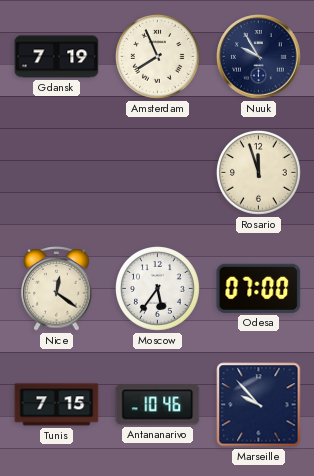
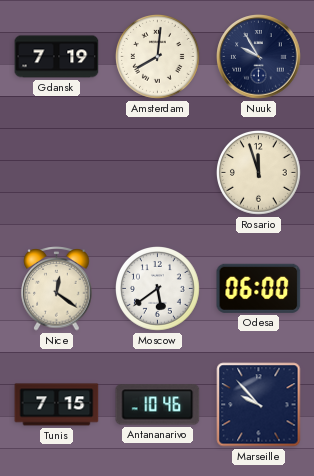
Amsterdam: 7:56 -> 8:01 (158, 57)
Moscow: 5:36 -> 5:39 (158, 289)
Odesa: 07:00 -> 06:00 (259, 288)
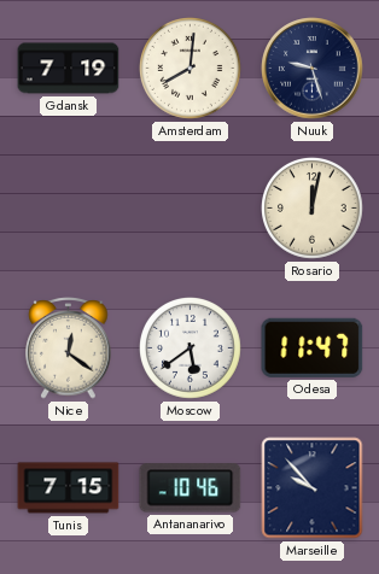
Nuuk: 9:55 -> 9:27 (313, 69)
Rosario: 11:57 -> 12:02 (313, 209)
Odesa: 06:00 -> 11:47 (313, 347)
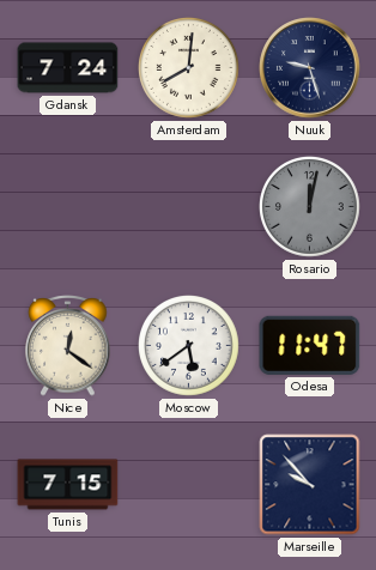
Gdansk: 7:19 -> 7:24 (68, 68)
Rosario dial: cream -> grey (310, 207)
Antananarivo: 10:46 -> none (191, 488)
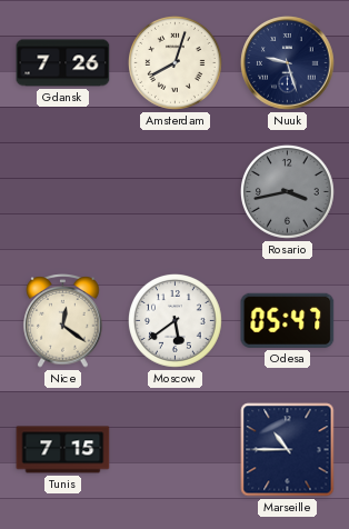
Gdansk: 7:24 -> 7:26 (63, 63)
Amsterdam: 8:01 -> 8:03 (176, 63)
Rosario: 12:02 -> 3:43 (288, 192)
Odesa: 11:47 -> 05:47 (288, 320)
Marseille: 9:53 -> 10:45 (288, 450)
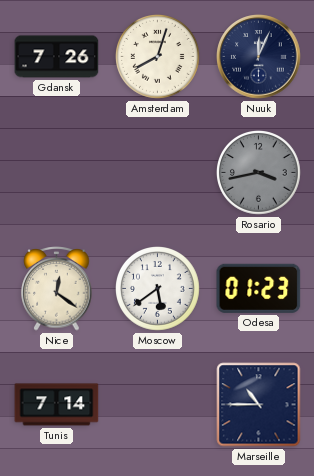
Nuuk: 9:27 -> 12:04 (259, 57)
Odesa: 05:47 -> 01:23 (259, 288)
Tunis: 7:15 -> 7:14 (57, 405)
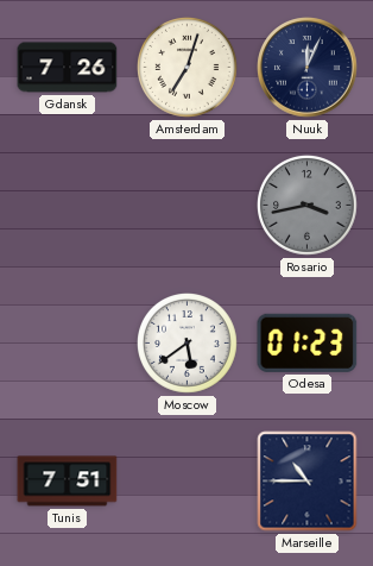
Amsterdam: 8:03 -> 7:03 (188, 68)
Nice: 12:21 -> none (57, 289)
Tunis: 7:14 -> 7:51 (68, 482)
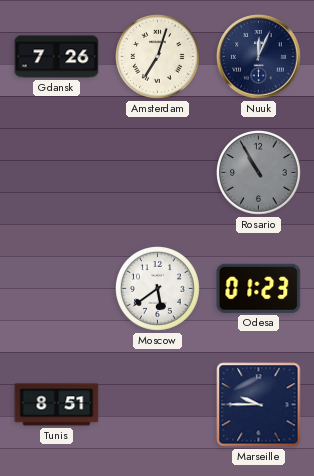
Rosario: 3:43 -> 10:55 (259, 173)
Tunis: 7:51 -> 8:51 (57, 405)
Marseille: 10:45 -> 9:45 (259, 405)
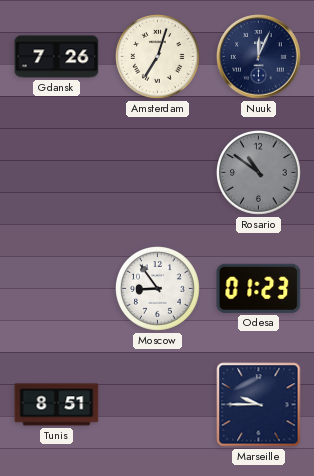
Rosario: 10:55 -> 10:51 (259, 173)
Moscow: 5:39 -> 8:54 (158, 289)
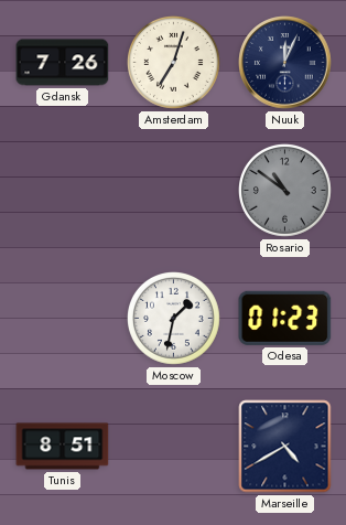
Moscow: 8:54 -> 1:32 (174, 319)
Marseille: 9:45 -> 4:40 (285, 447)
